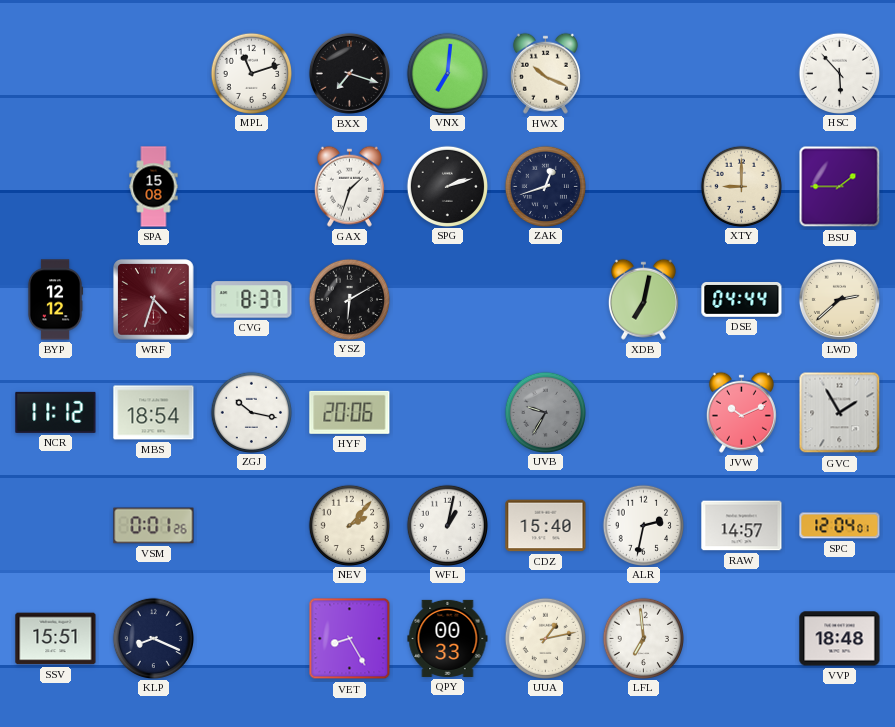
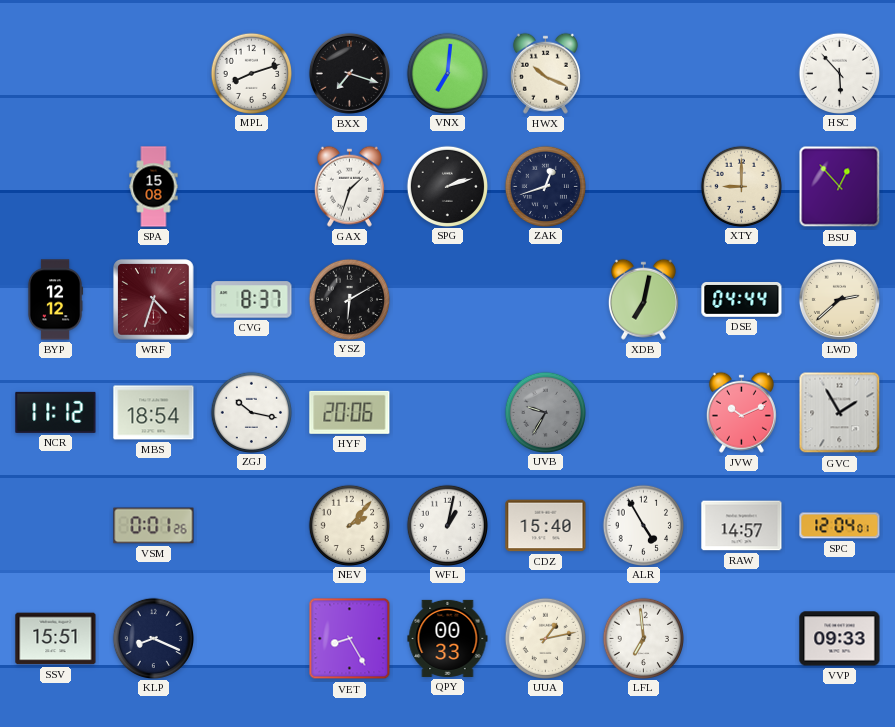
MPL: 11:12 -> 8:12 (251, 73)
BSU: 1:45 -> 12:53 (840, 187)
ALR: 2:32 -> 4:55 (643, 525)
VVP: 18:48 -> 09:33 (840, 639)
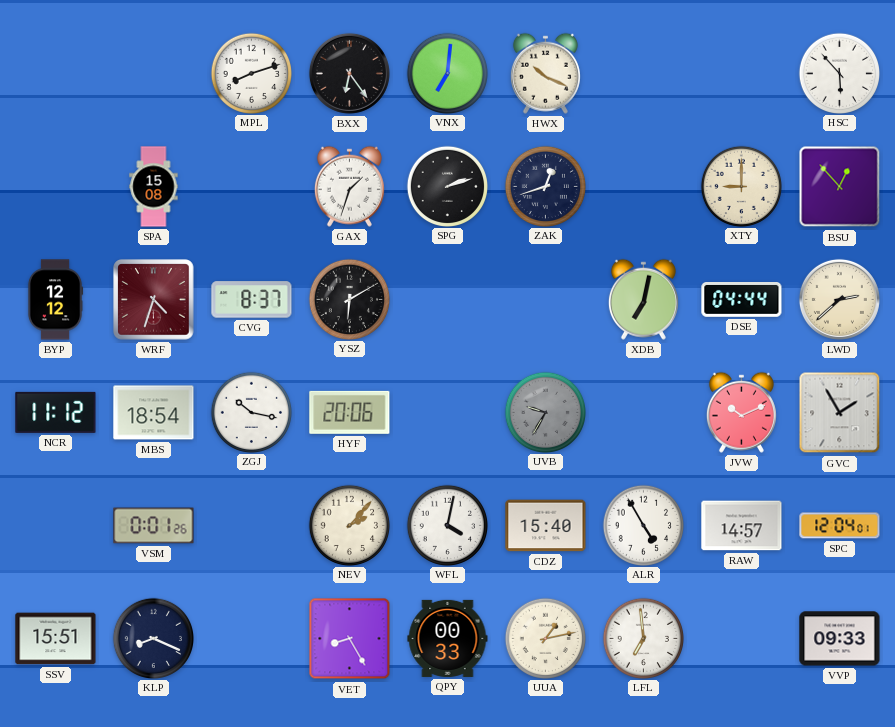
BXX: 7:18 -> 6:24 (349, 73)
WFL: 1:02 -> 4:02 (447, 525)
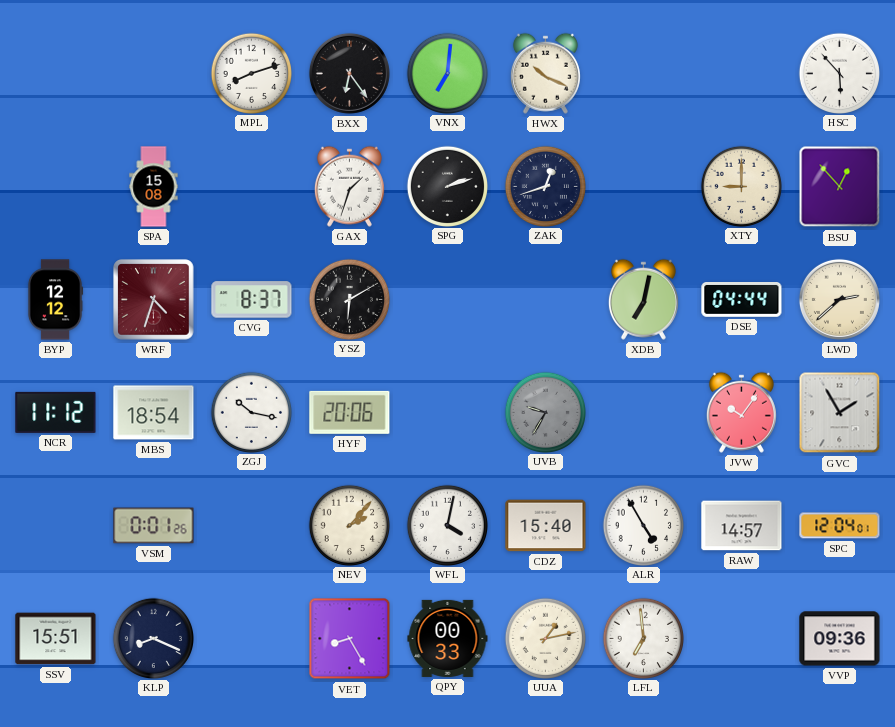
JVW: 10:11 -> 10:06 (741, 412)
VVP: 09:33 -> 09:36 (840, 639)
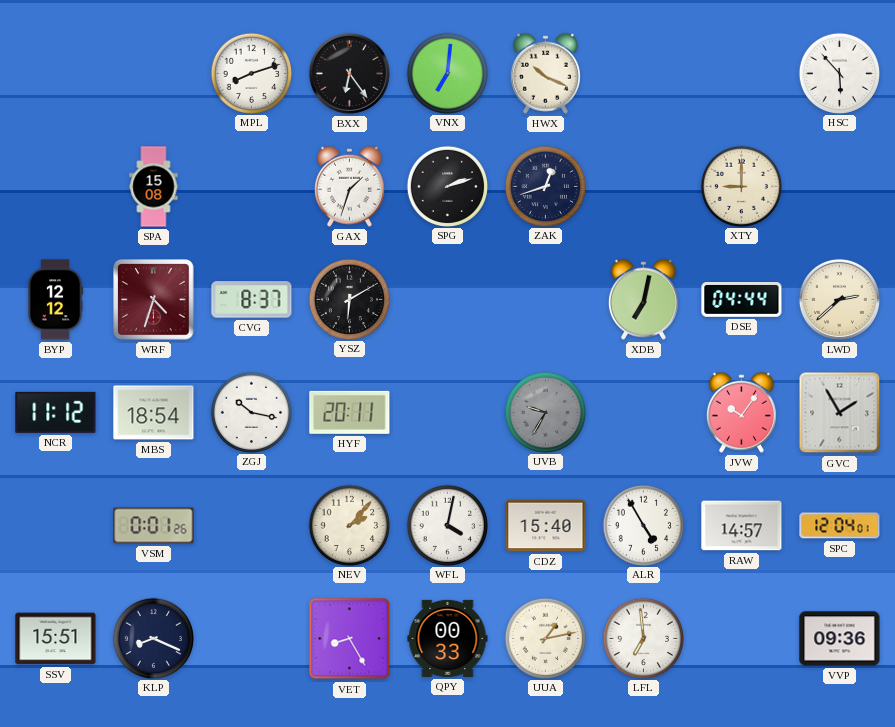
BSU: 12:53 -> none (840, 187)
HYF: 20:06 -> 20:11 (350, 412)
